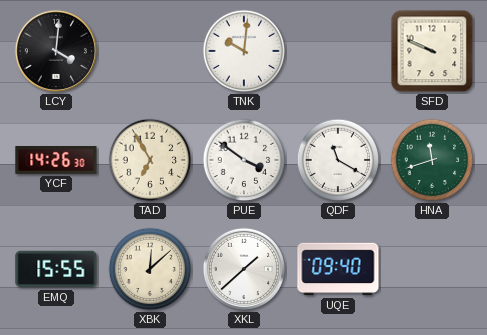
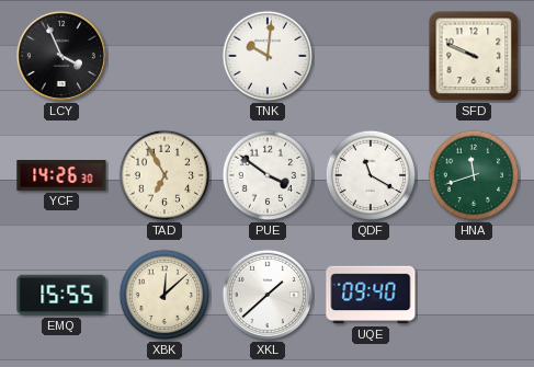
LCY: 4:01 -> 3:56 (61, 56)
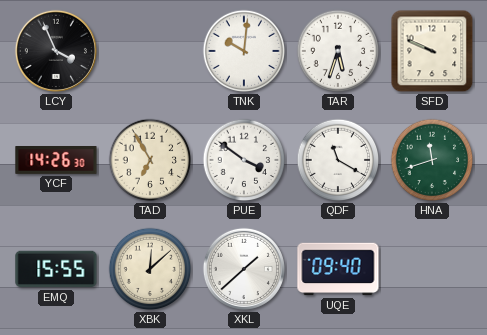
TAR: none -> 5:33 (338, 51)
